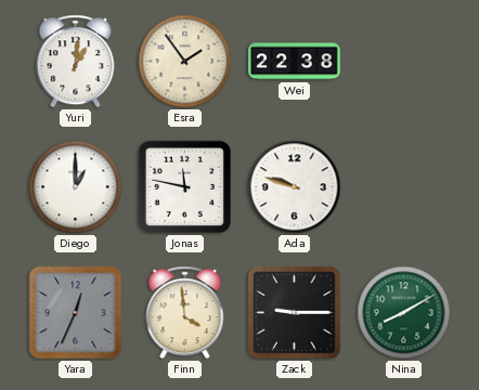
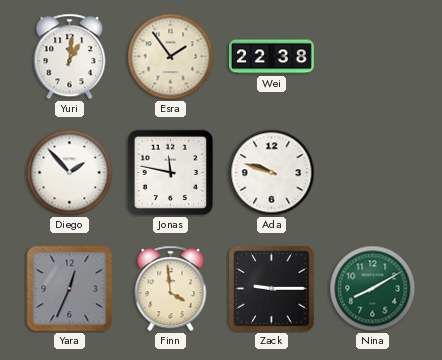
Diego: 1:00 -> 1:53 (70, 173)
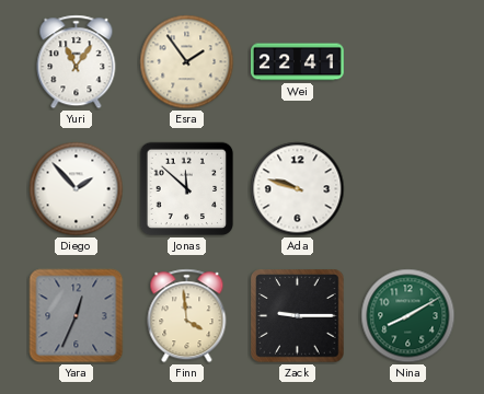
Yuri: 1:01 -> 11:06 (77, 62)
Wei: 22:38 -> 22:41 (298, 62)
Jonas: 11:47 -> 11:52 (187, 189)
